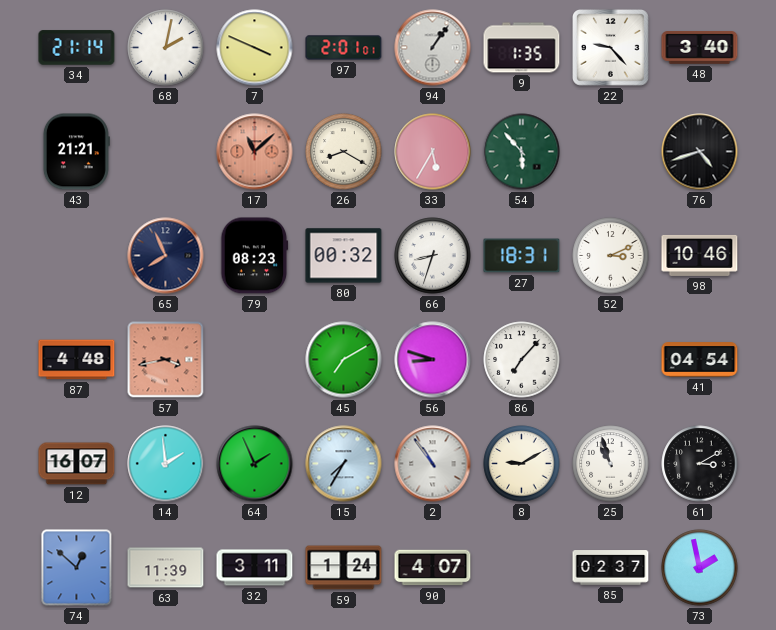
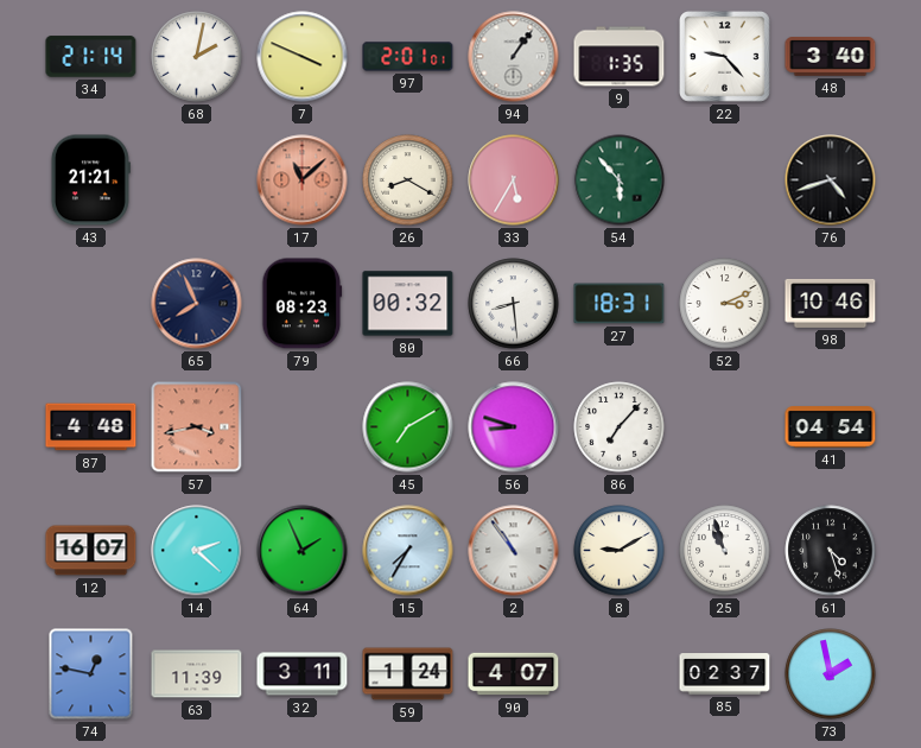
66: 8:33 -> 8:29 (514, 304)
14: 1:59 -> 2:22 (197, 551)
61: 3:10 -> 4:27 (831, 551)
74: 12:52 -> 12:47 (91, 674)
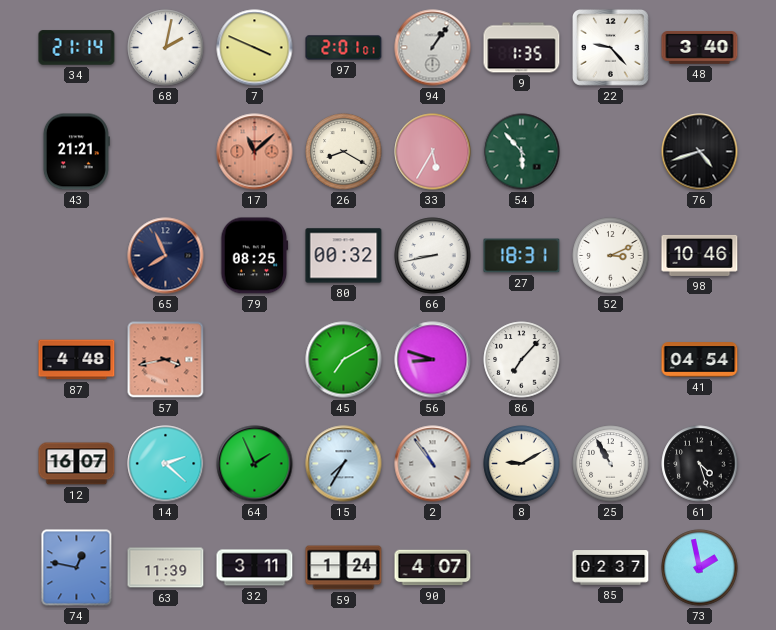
79: 08:23 -> 08:25 (255, 256)
66: 8:29 -> 8:43 (433, 256)
25: 10:57 -> 10:55 (611, 464)
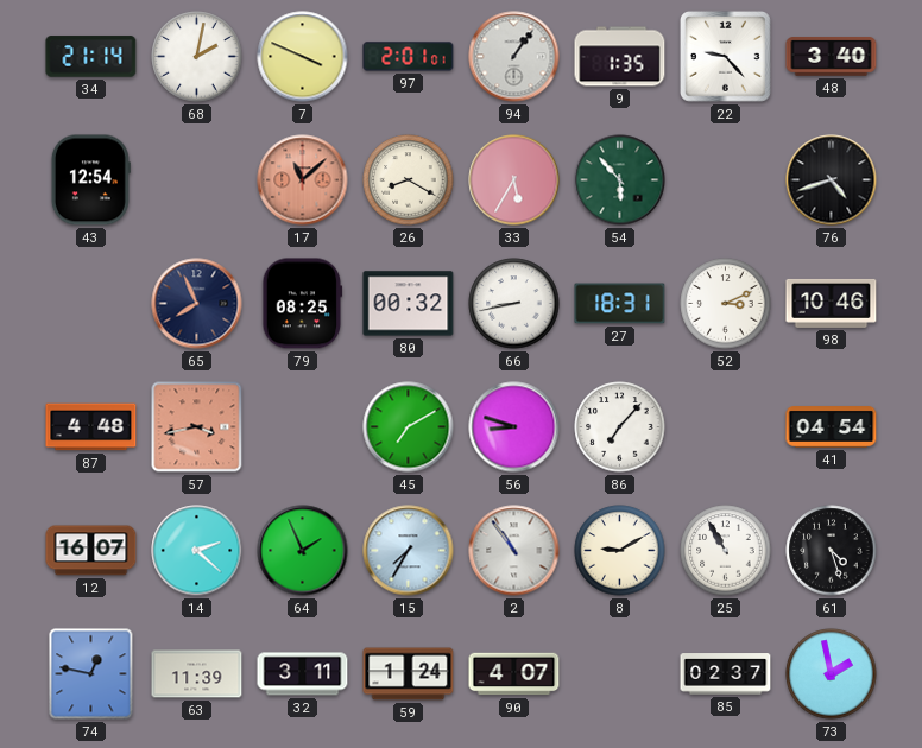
43: 21:21 -> 12:54 (90, 180)
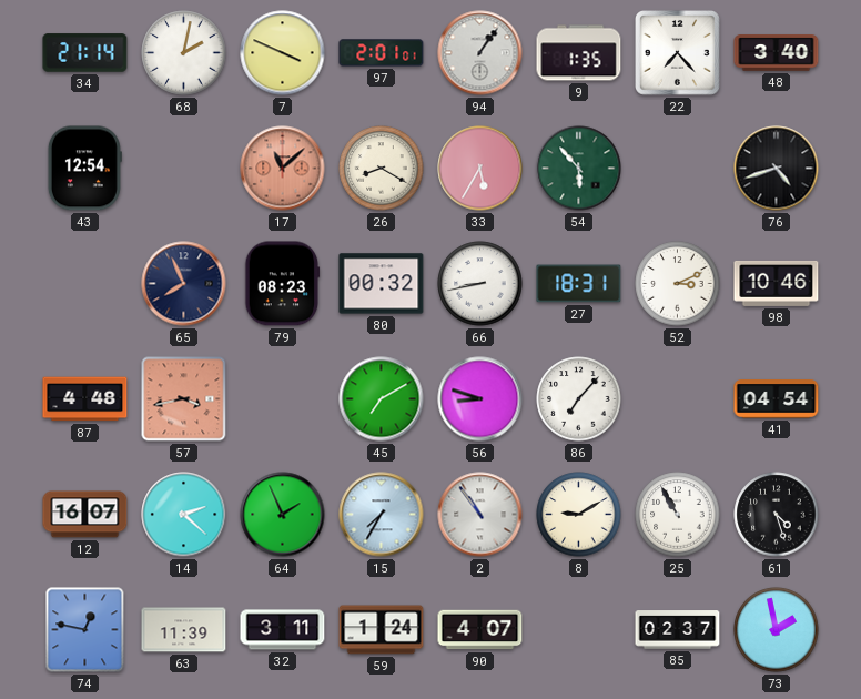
22: 9:23 -> 7:23 (678, 53)
79: 08:25 -> 08:23 (283, 284)
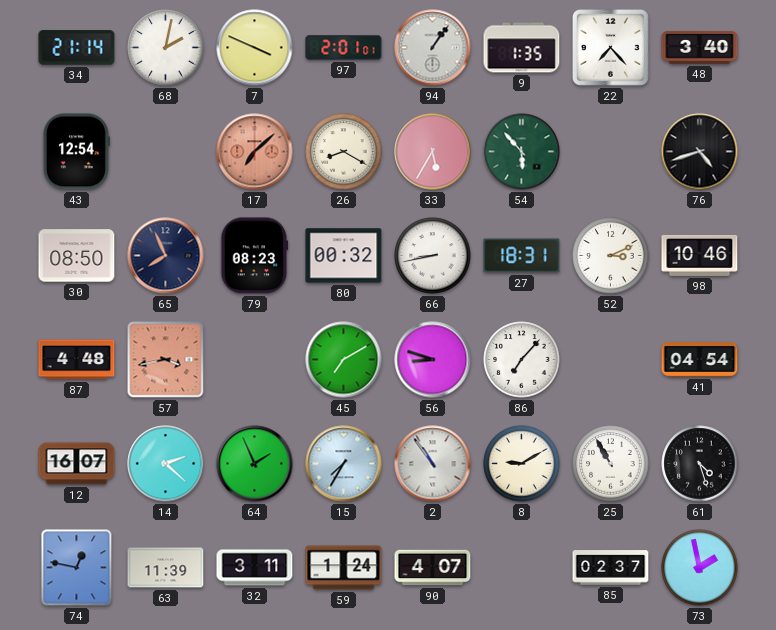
17: 11:08 -> 7:08 (255, 152)
30: none -> 08:50 (77, 256)
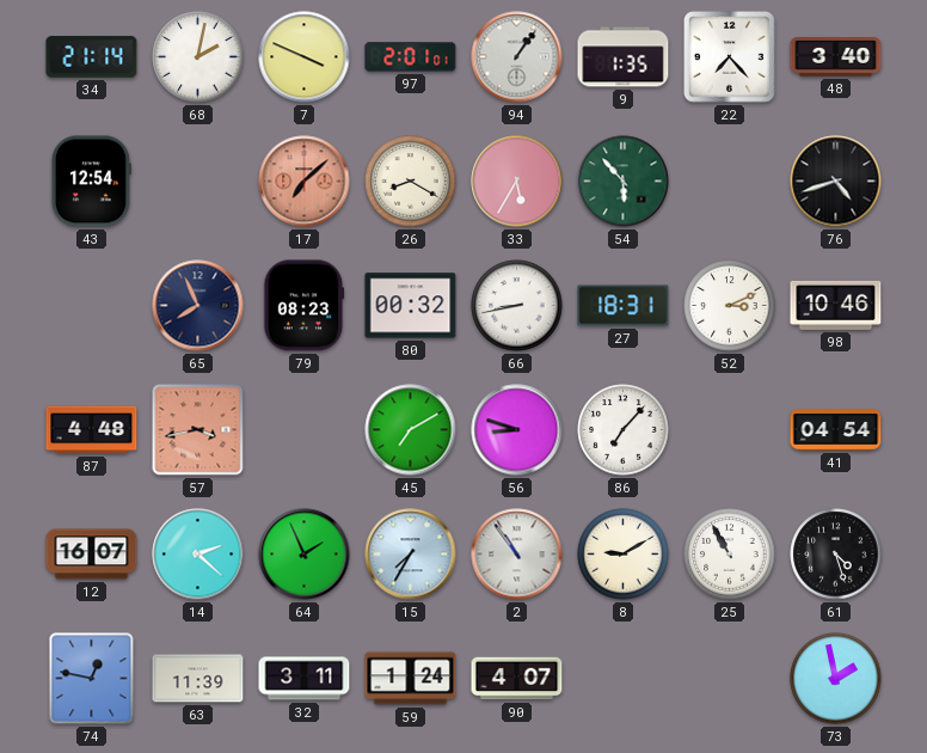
30: 08:50 -> none (77, 256)
85: 02:37 -> none (611, 568)
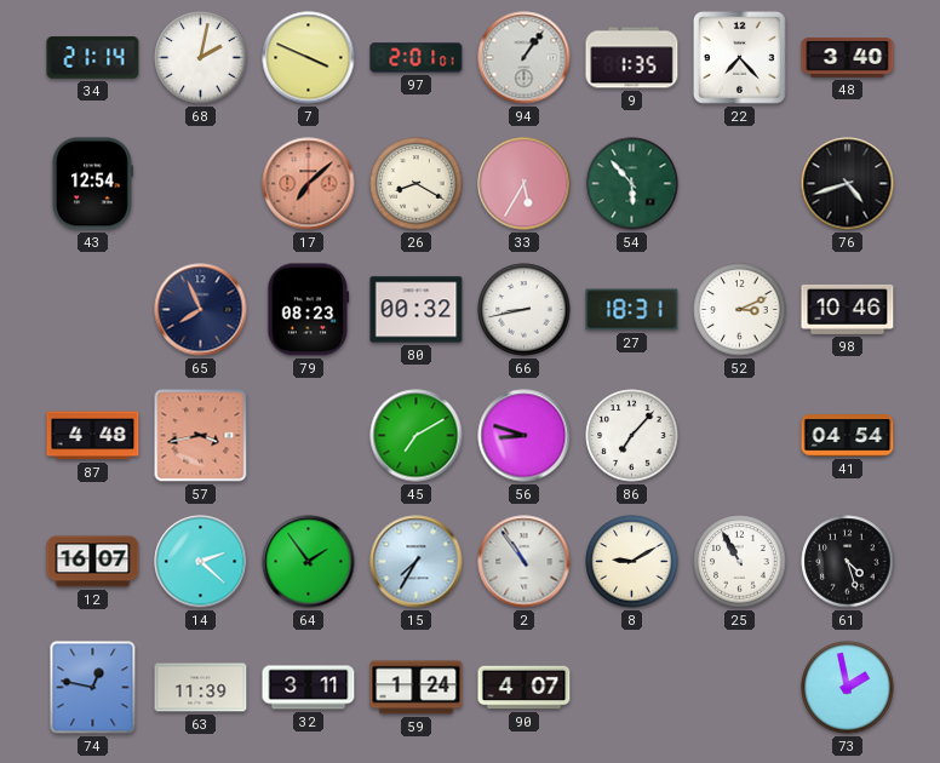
64: 1:56 -> 1:54 (309, 562)
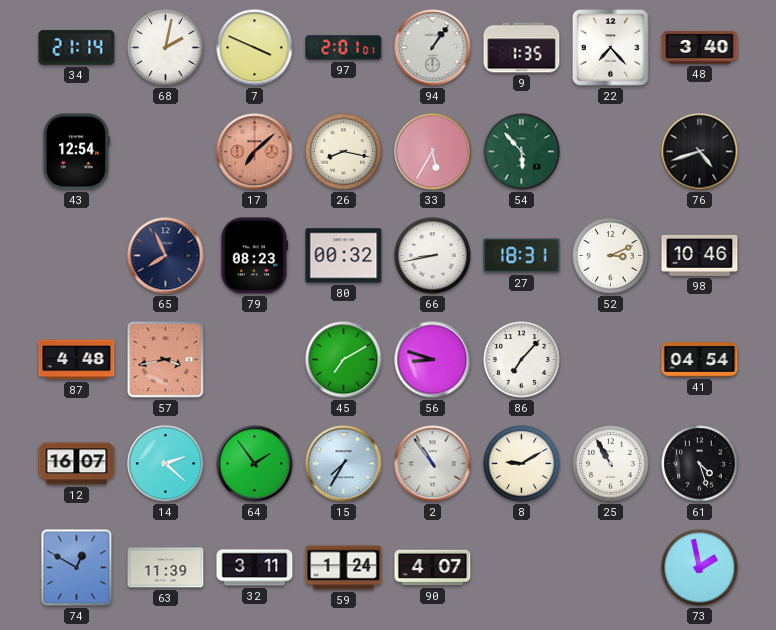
26: 8:20 -> 8:17 (344, 152)
74: 12:47 -> 12:50 (77, 568)
